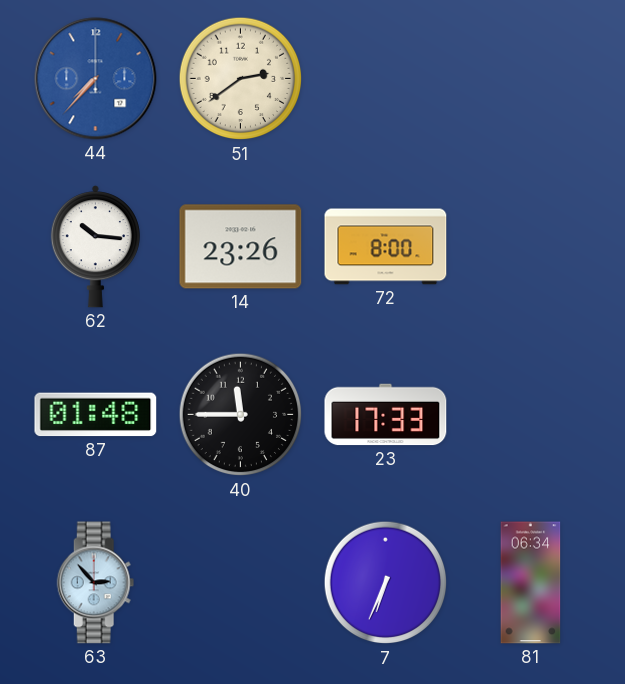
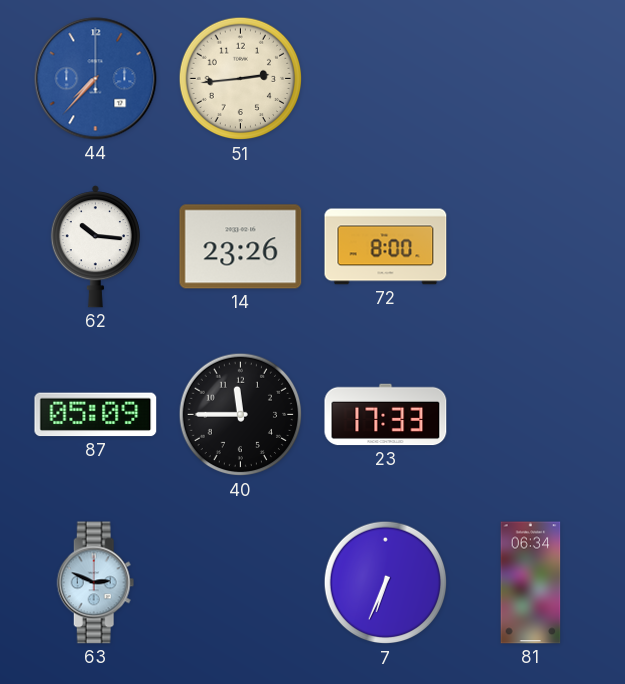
51: 2:39 -> 2:44 (241, 79)
87: 01:48 -> 05:09 (96, 415)
63: 2:53 -> 2:49 (96, 583)
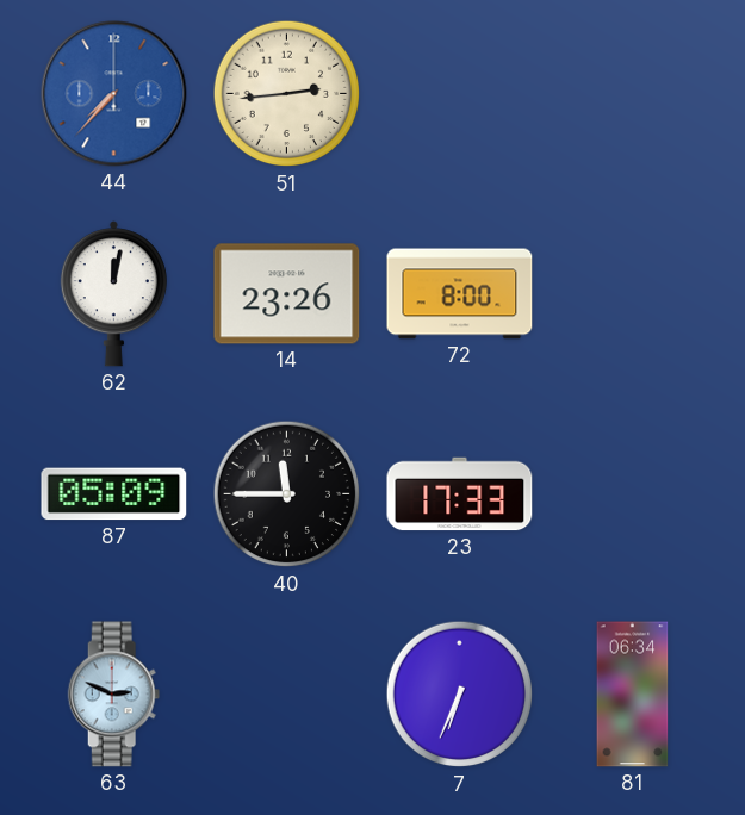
62: 10:16 -> 12:02 (113, 294)
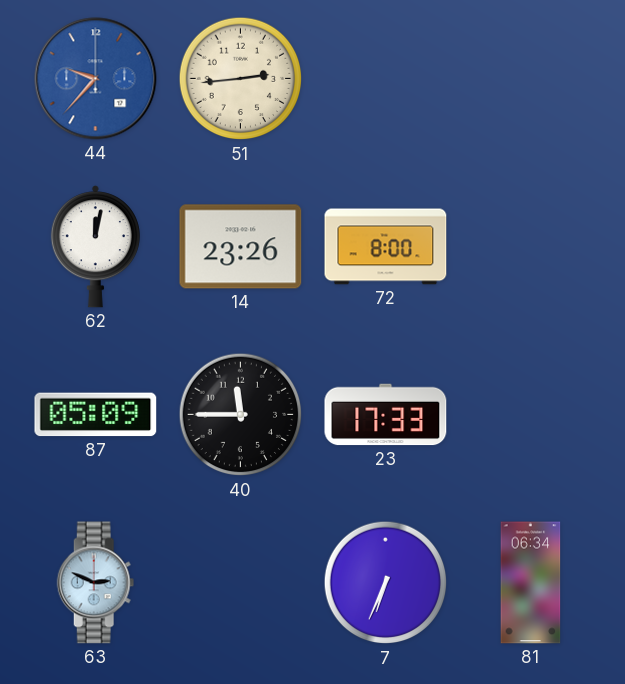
44: 7:37 -> 9:37 (96, 79)
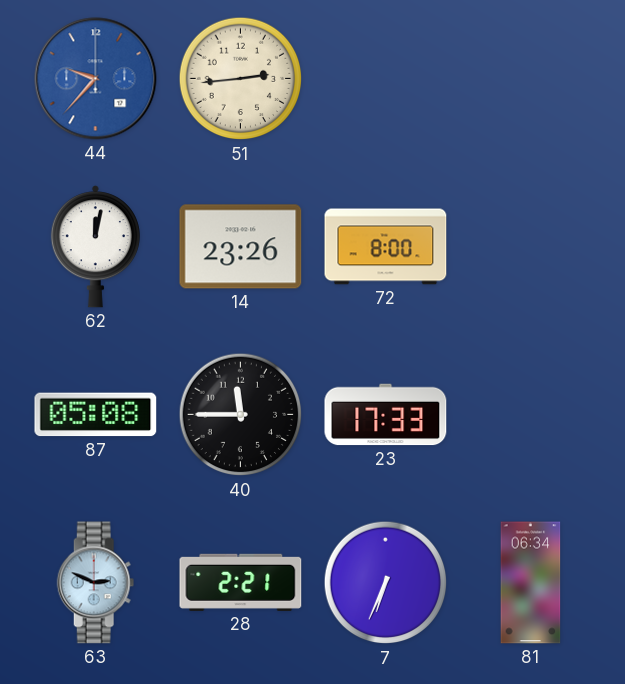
87: 05:09 -> 05:08 (96, 415)
28: none -> 2:21 (241, 582)
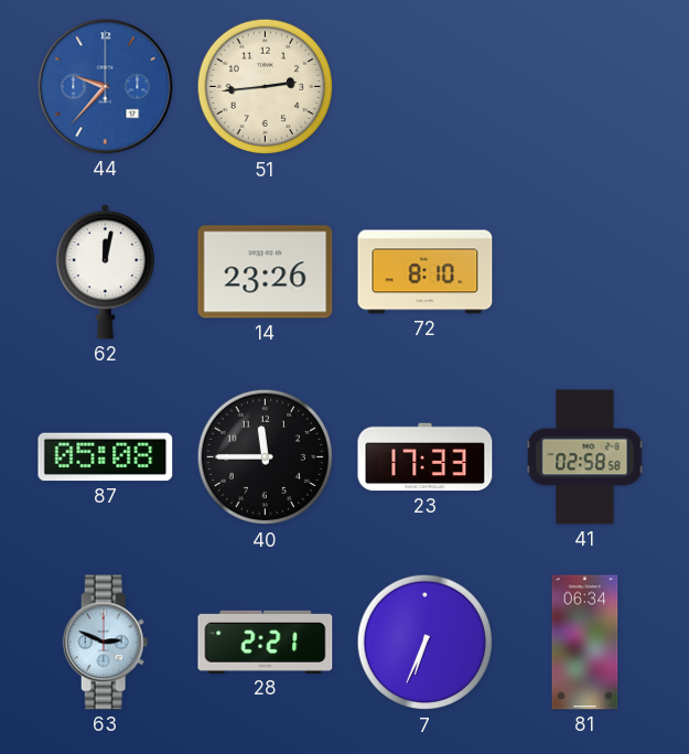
72: 8:00 -> 8:10 (426, 272)
41: none -> 02:58 (585, 457)
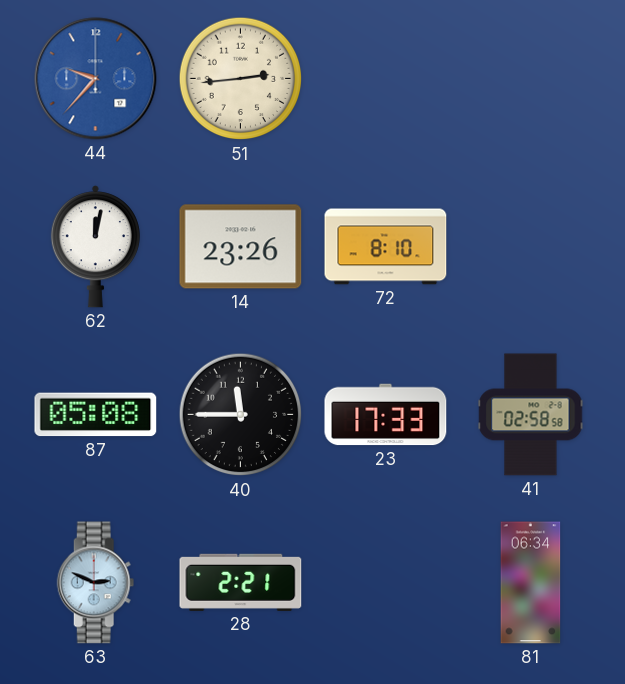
7: 6:34 -> none (426, 643)
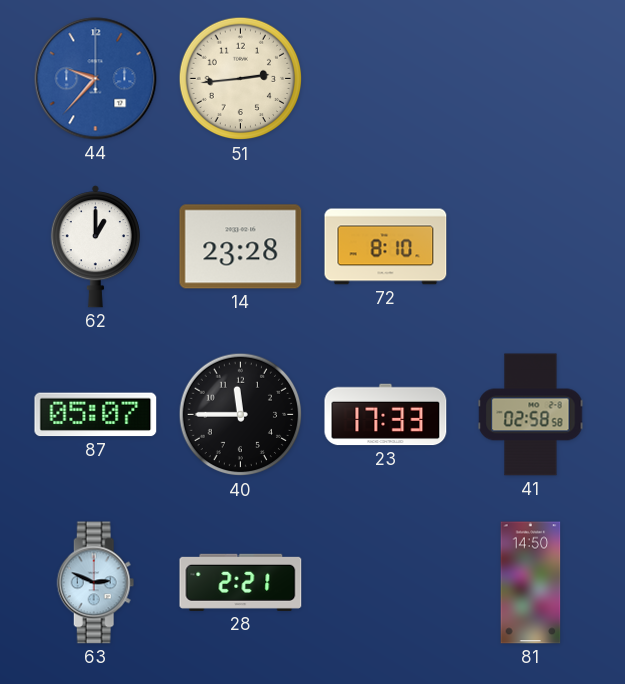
62: 12:02 -> 1:00 (95, 247)
14: 23:26 -> 23:28 (241, 247)
87: 05:08 -> 05:07 (96, 415)
81: 06:34 -> 14:50 (531, 583)
